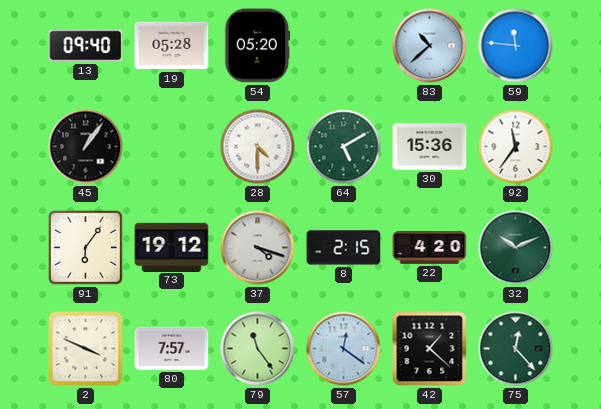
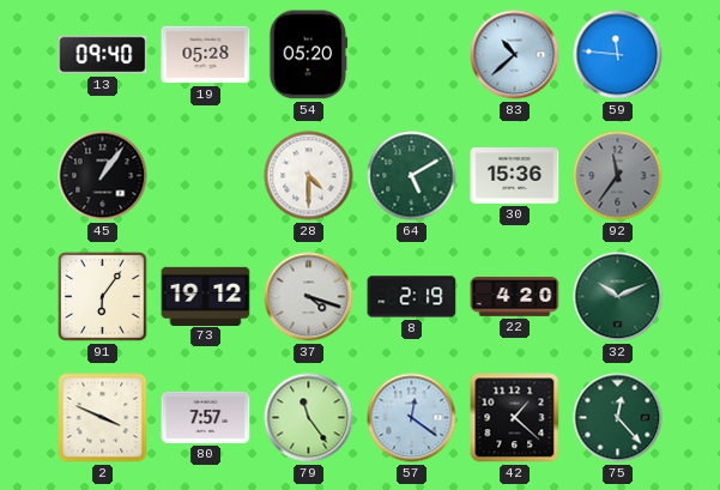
92 dial: white -> grey (618, 176)
8: 2:15 -> 2:19 (412, 297)
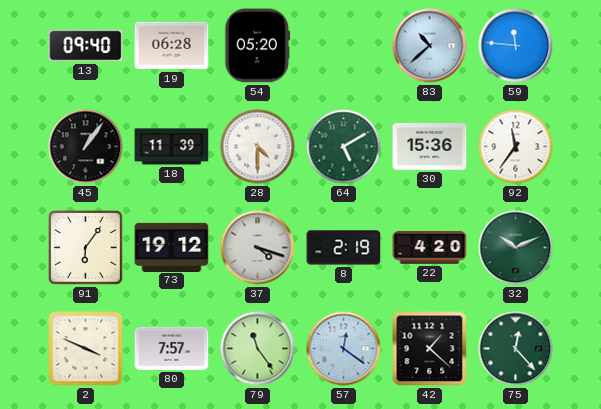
19: 05:28 -> 06:28 (172, 46)
18: none -> 11:39 (172, 147)
92 dial: grey -> white (516, 147)
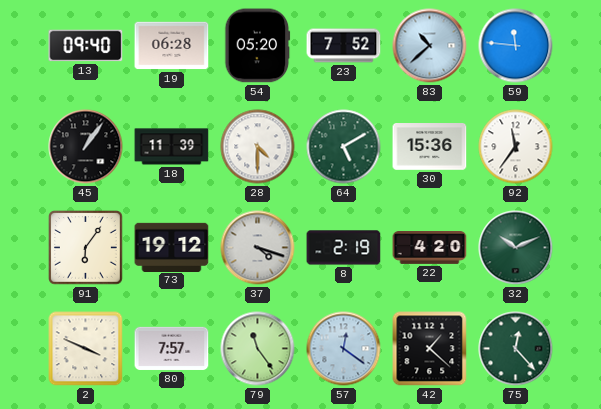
23: none -> 7:52 (344, 46)
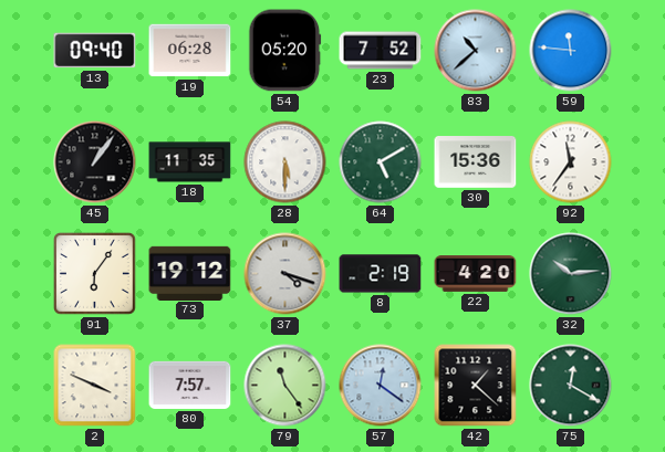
18: 11:39 -> 11:35 (190, 162)
28: 4:30 -> 5:30 (285, 162)
32: 10:11 -> 10:14 (571, 274)
75: 12:23 -> 12:20 (571, 386)
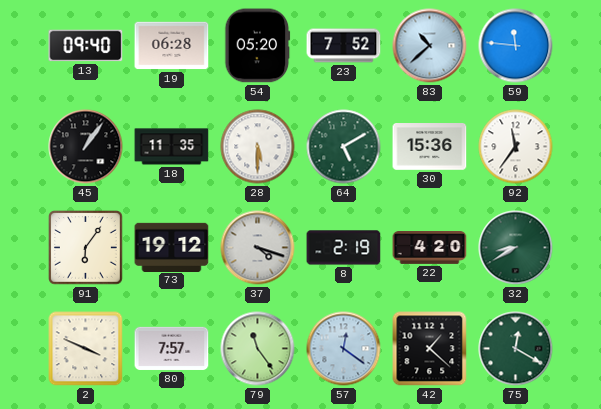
32: 10:14 -> 8:40 (516, 248)
